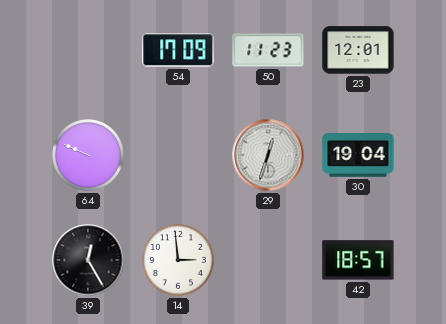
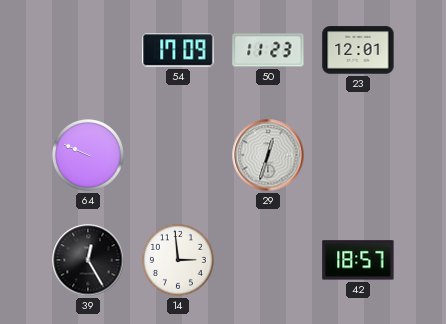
30: 19:04 -> none (358, 155)
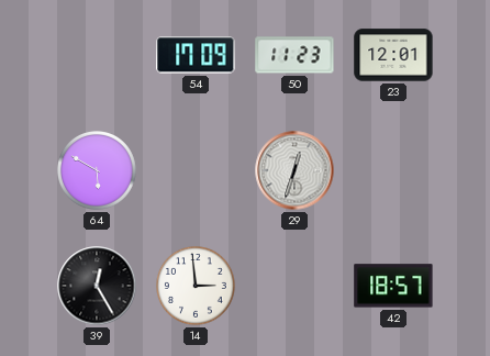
64: 9:49 -> 5:50 (98, 171)
